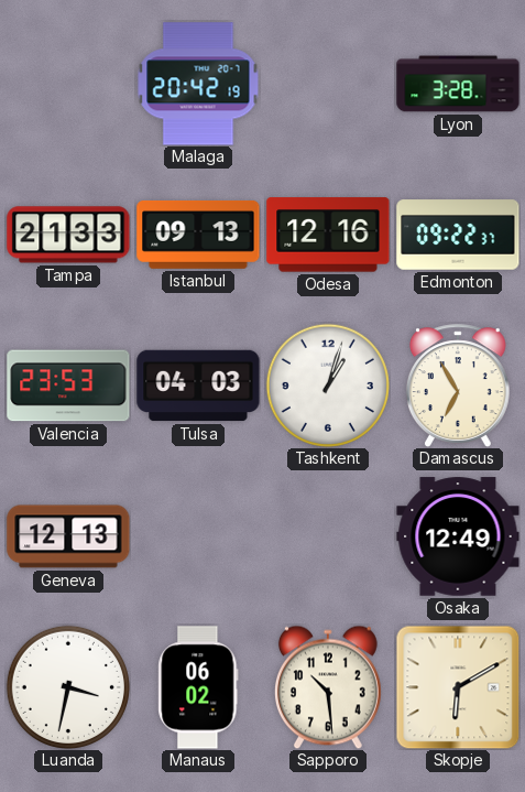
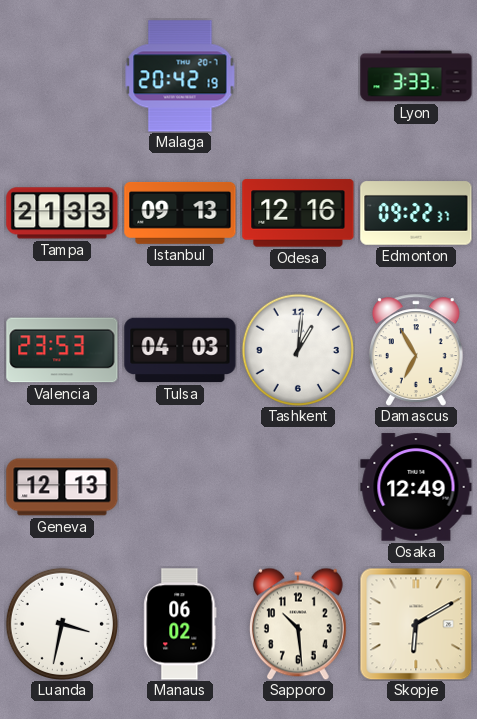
Lyon: 3:28 -> 3:33 (416, 76)
Tashkent: 1:03 -> 1:01 (298, 350)
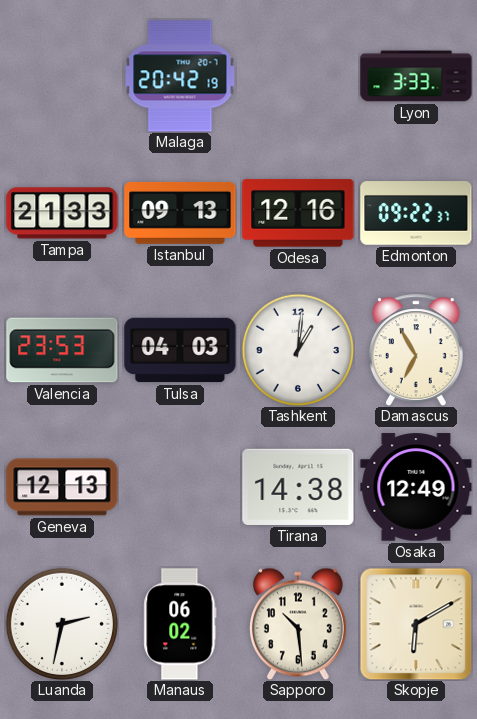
Tirana: none -> 14:38 (298, 487)
Luanda: 3:32 -> 2:32 (62, 624)
